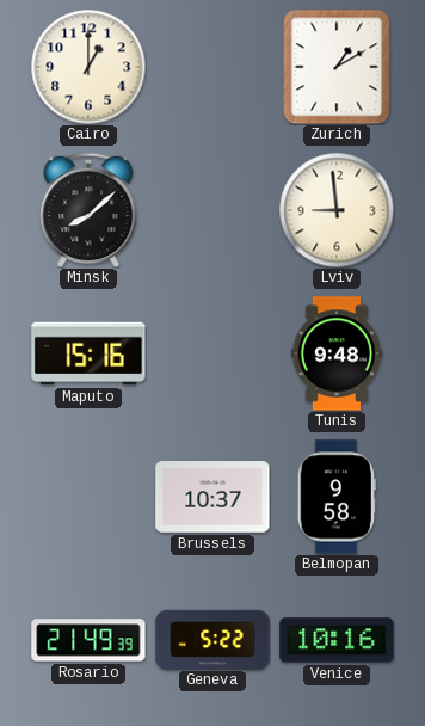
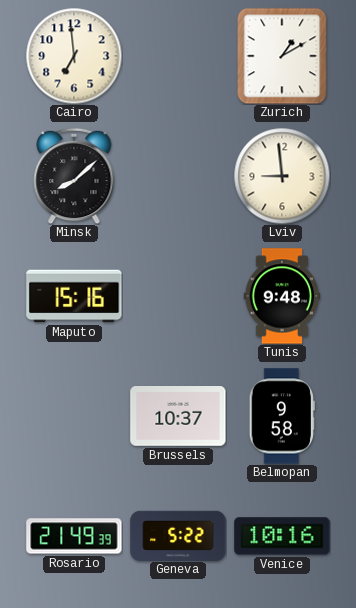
Cairo: 1:00 -> 6:59 (74, 56)
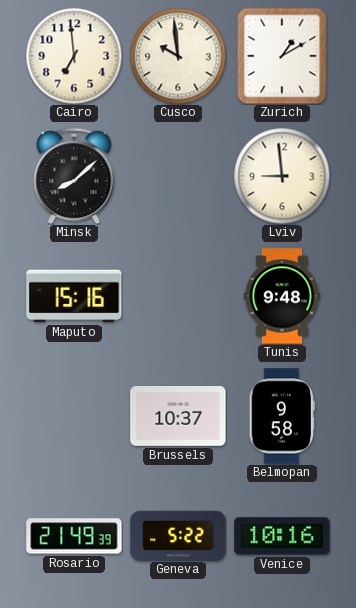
Cusco: none -> 9:59 (178, 56)
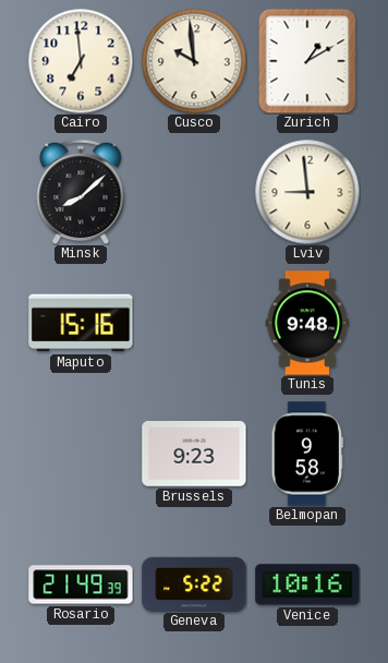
Brussels: 10:37 -> 9:23 (194, 455)
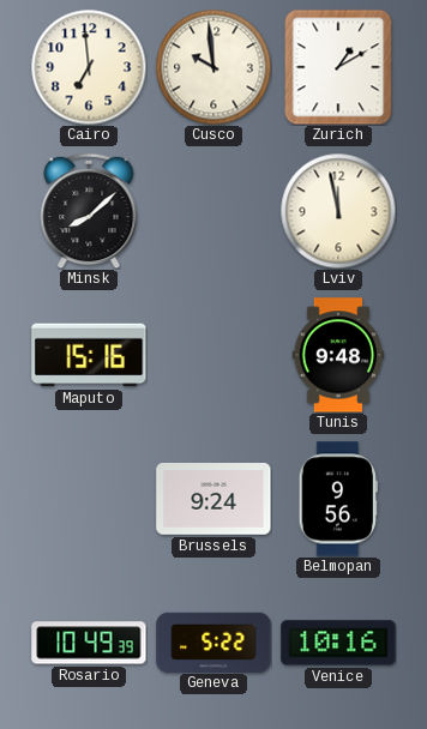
Lviv: 8:59 -> 11:58 (338, 211)
Brussels: 9:23 -> 9:24 (213, 500)
Belmopan: 9:58 -> 9:56 (338, 499)
Rosario: 21:49 -> 10:49 (89, 643)
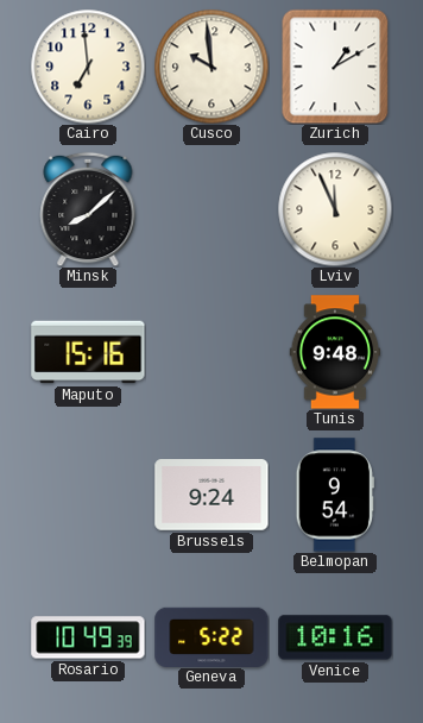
Lviv: 11:58 -> 11:56 (335, 209)
Belmopan: 9:56 -> 9:54 (335, 495)
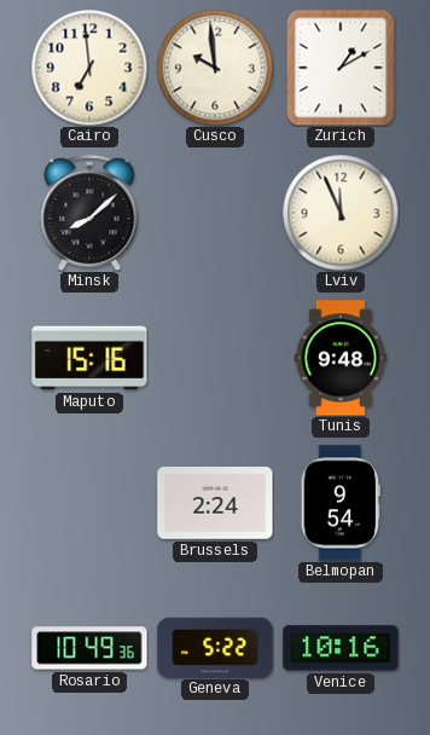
Brussels: 9:24 -> 2:24 (215, 504)
Rosario: 10:49:39 -> 10:49:36 (89, 648)
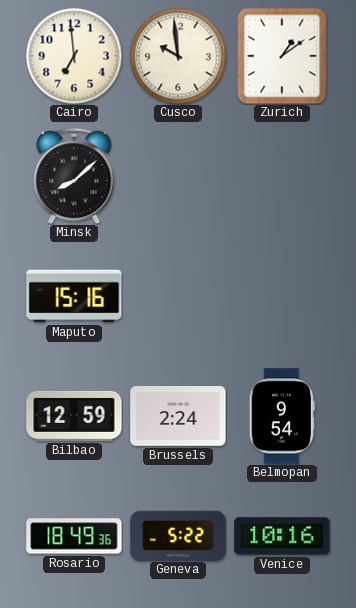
Zurich: 1:10 -> 1:09 (282, 56)
Lviv: 11:56 -> none (341, 213)
Tunis: 9:48 -> none (341, 358)
Bilbao: none -> 12:59 (74, 416)
Rosario: 10:49 -> 18:49 (74, 536)
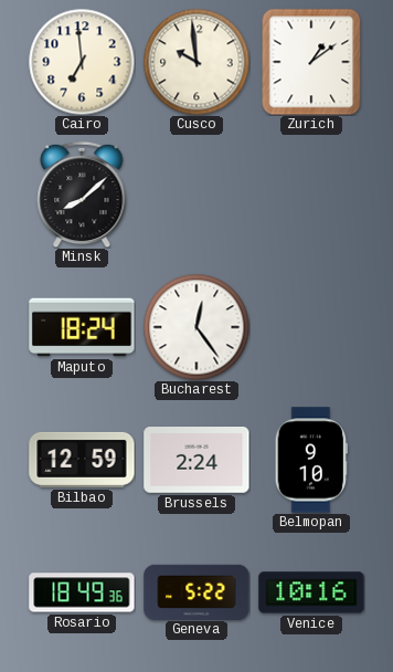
Maputo: 15:16 -> 18:24 (82, 327)
Bucharest: none -> 12:24 (197, 327)
Belmopan: 9:54 -> 9:10 (311, 460)
